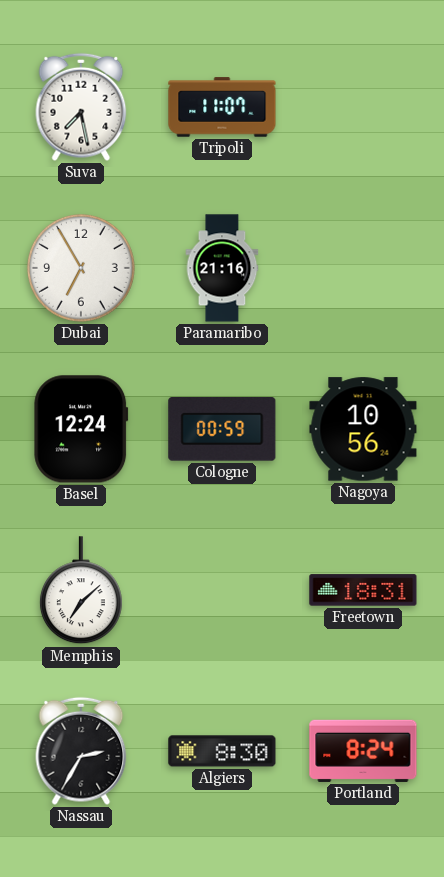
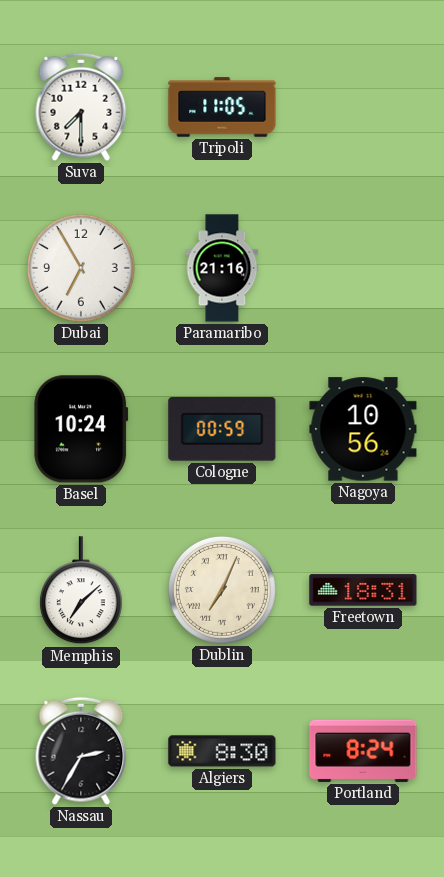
Suva: 7:28 -> 7:30 (81, 107)
Tripoli: 11:07 -> 11:05 (222, 107)
Basel: 12:24 -> 10:24 (81, 429)
Dublin: none -> 7:04 (222, 590)
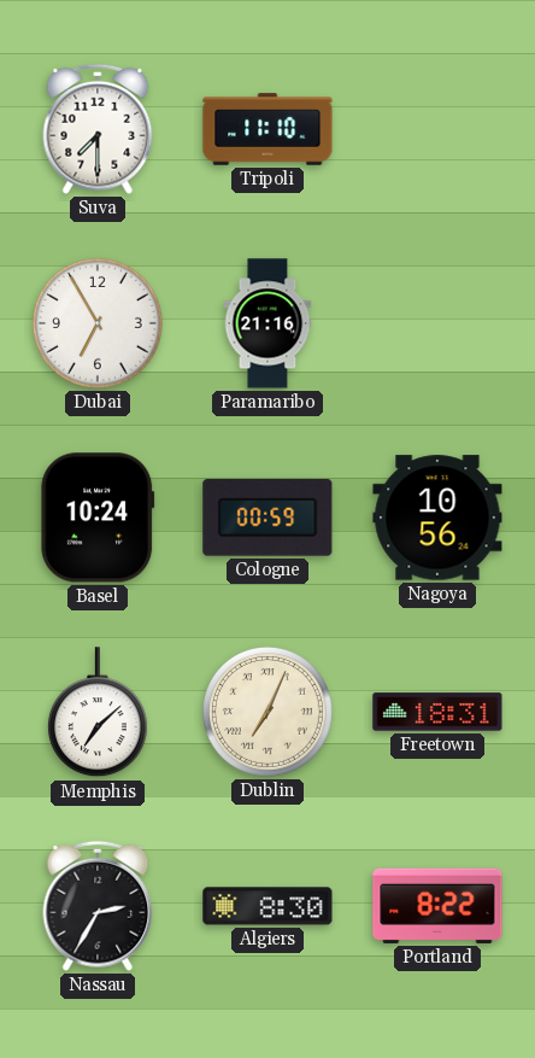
Tripoli: 11:05 -> 11:10 (267, 129)
Portland: 8:24 -> 8:22 (437, 906)
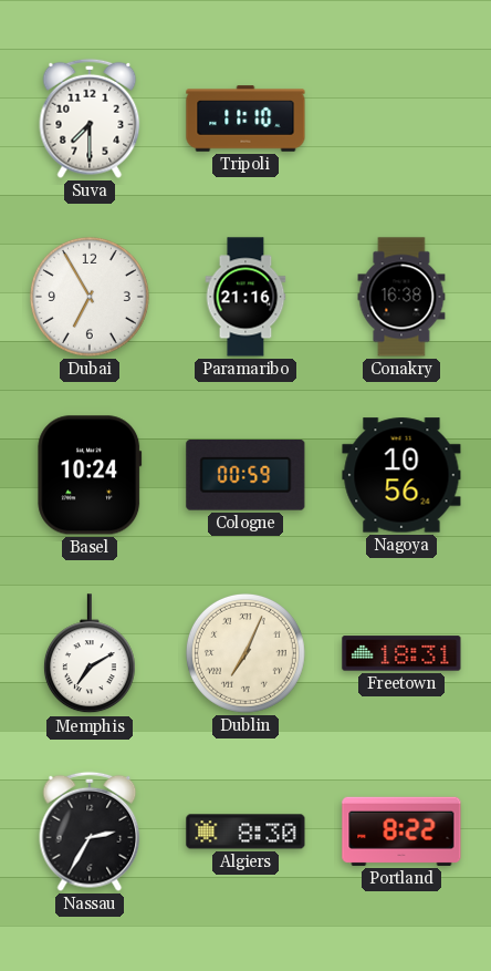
Conakry: none -> 16:38 (401, 297)
Memphis: 7:08 -> 7:10 (90, 654)
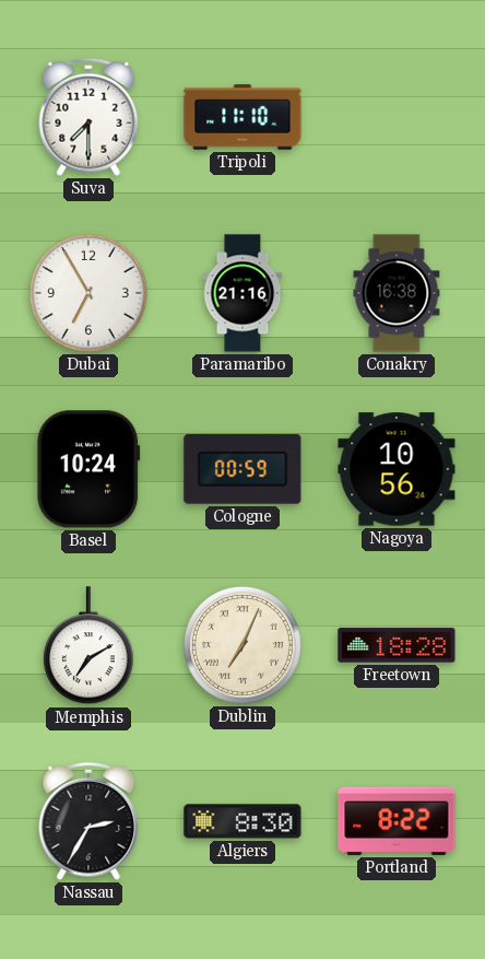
Freetown: 18:31 -> 18:28 (397, 645)
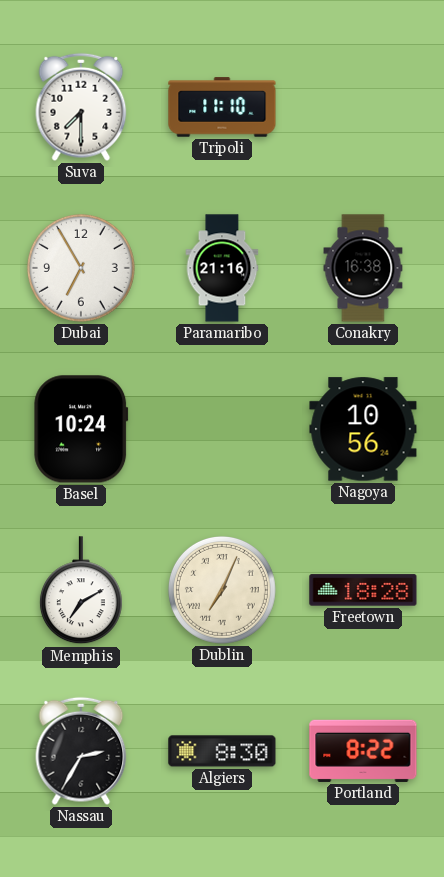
Cologne: 00:59 -> none (242, 469)
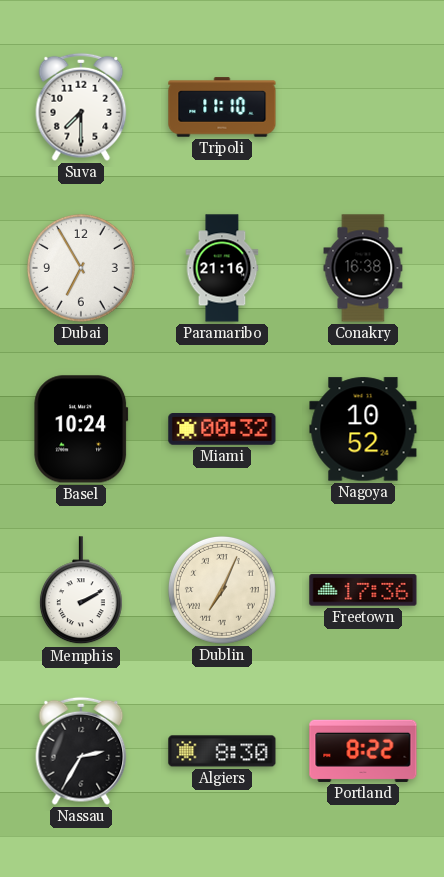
Miami: none -> 00:32 (222, 430)
Nagoya: 10:56 -> 10:52 (363, 429)
Memphis: 7:10 -> 2:10 (81, 591)
Freetown: 18:28 -> 17:36 (363, 590)
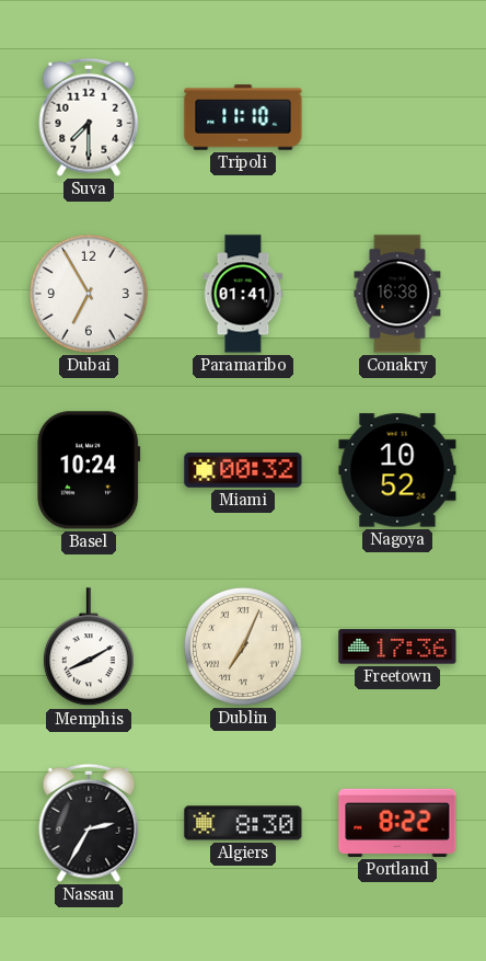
Paramaribo: 21:16 -> 01:41 (243, 294)
Memphis: 2:10 -> 8:10 (89, 648)
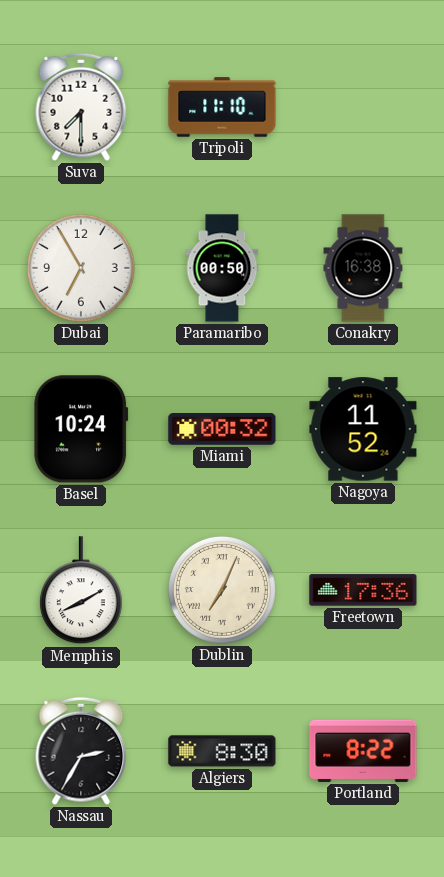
Paramaribo: 01:41 -> 00:50 (222, 268)
Nagoya: 10:52 -> 11:52 (363, 429)
